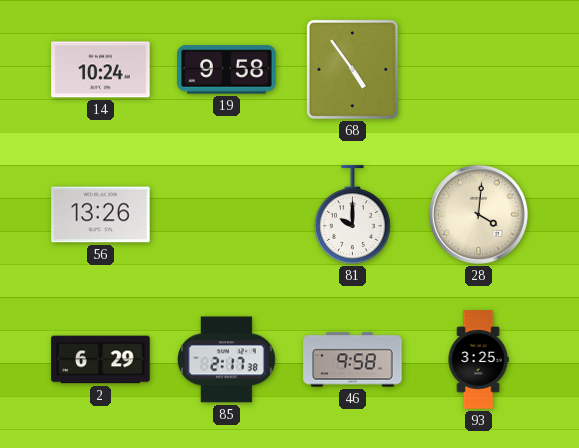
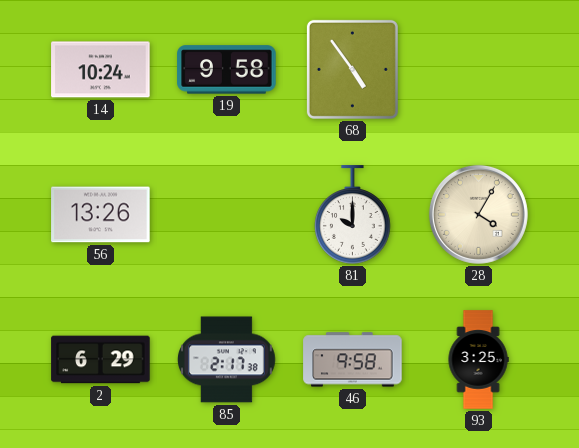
28: 4:01 -> 4:05 (478, 214)
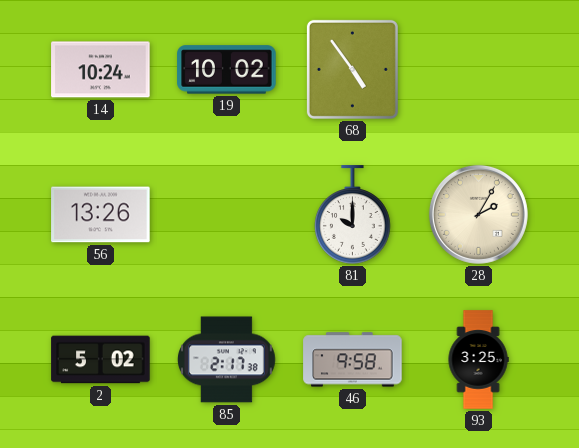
19: 9:58 -> 10:02 (227, 70)
28: 4:05 -> 2:05 (478, 214)
2: 6:29 -> 5:02 (101, 360)
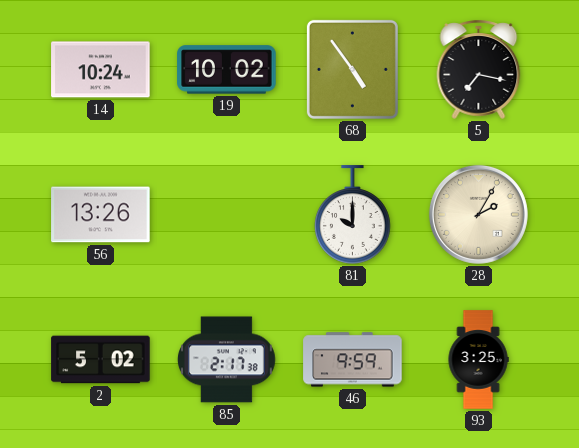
5: none -> 7:17 (479, 69)
46: 9:58 -> 9:59 (353, 360)
